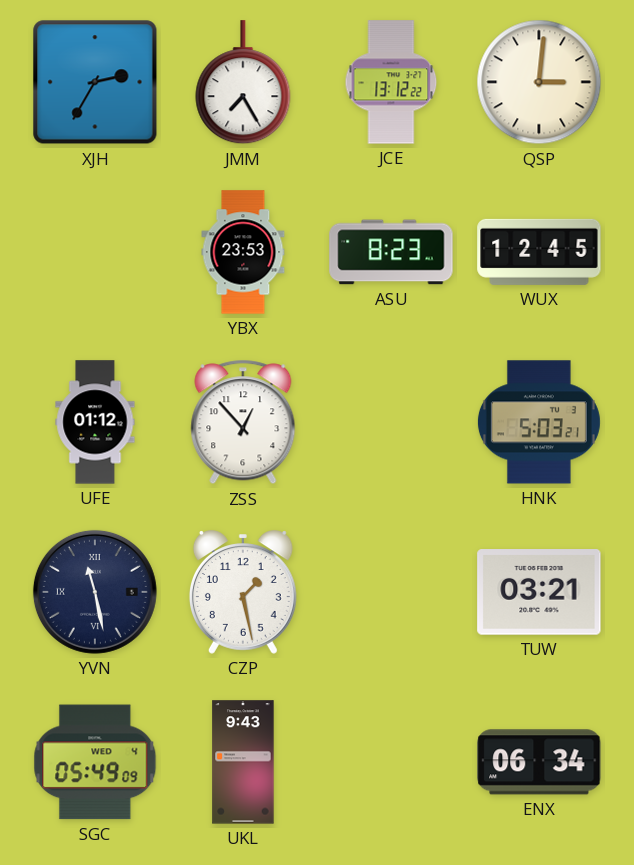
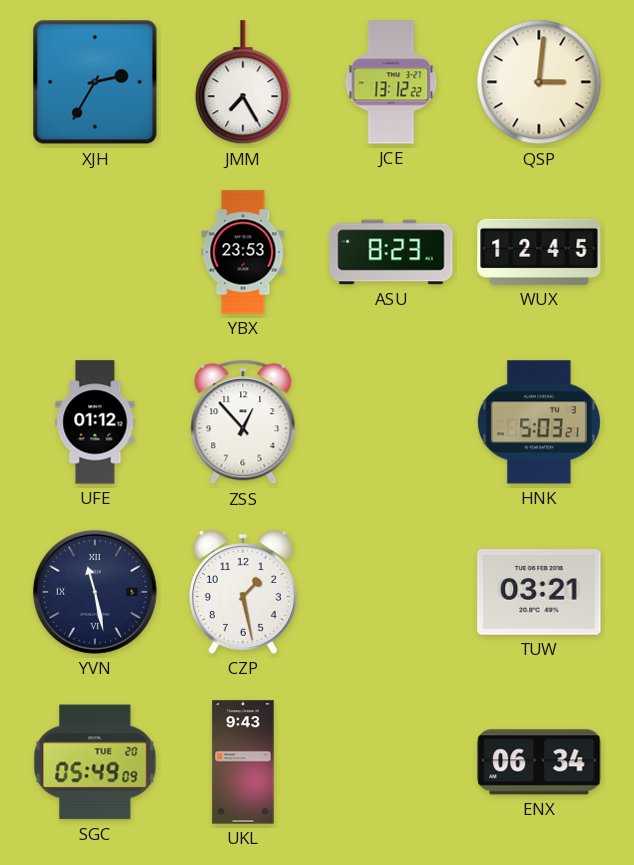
SGC date: WED 4 -> TUE 20 (95, 762)
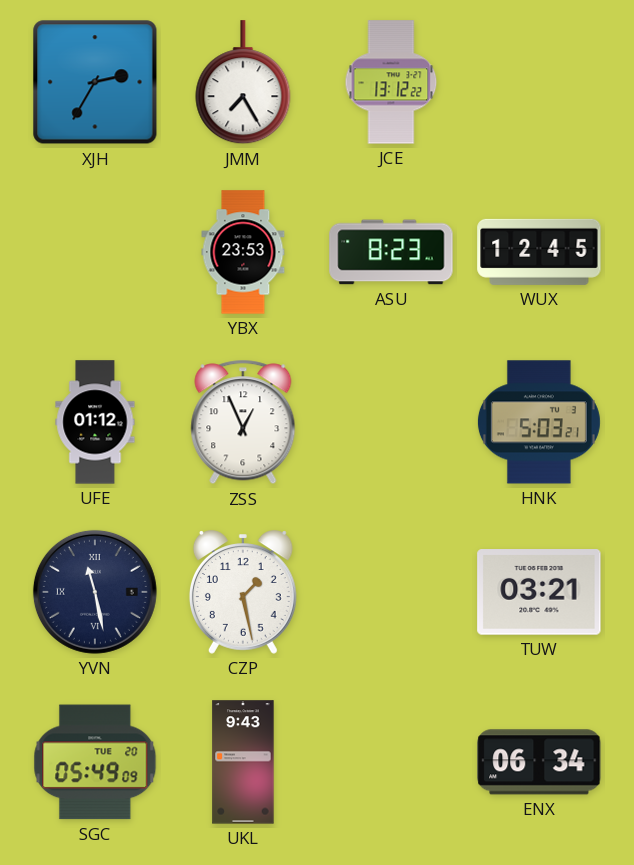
QSP: 3:01 -> none (539, 82)
ZSS: 12:53 -> 12:56 (243, 422)
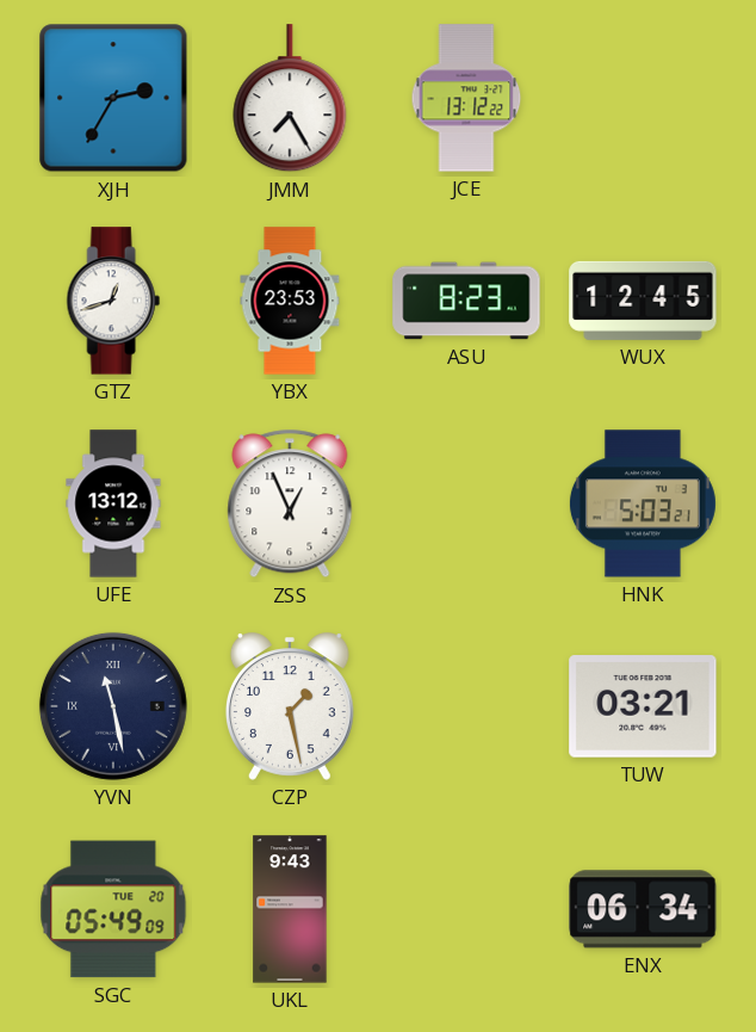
GTZ: none -> 12:42 (113, 301)
UFE: 01:12 -> 13:12 (113, 503)
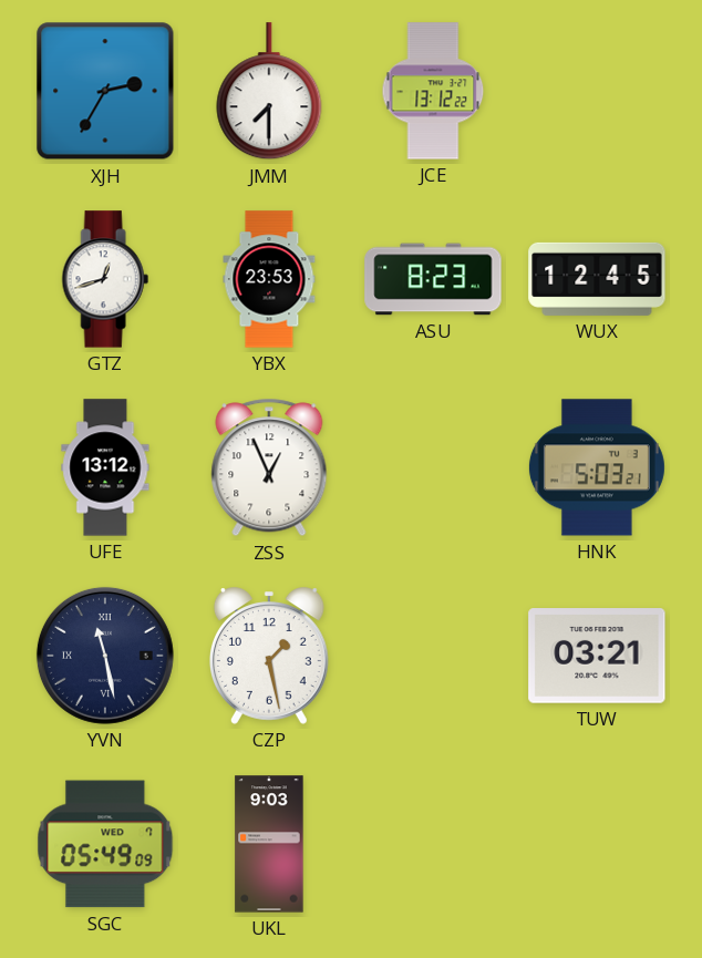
JMM: 7:25 -> 7:30 (269, 92)
SGC date: TUE 20 -> WED 7 (105, 844)
UKL: 9:43 -> 9:03 (269, 844)
ENX: 06:34 -> none (643, 909)
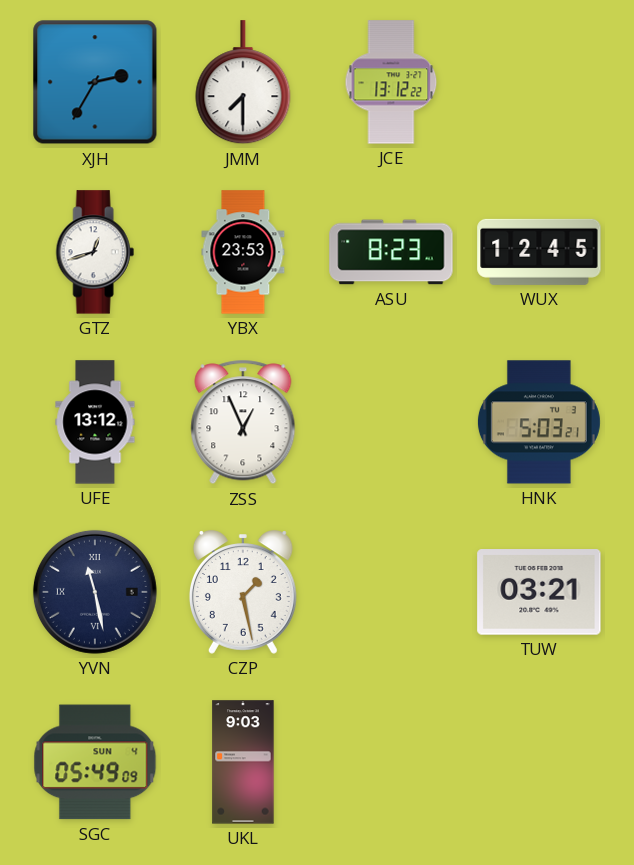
SGC date: WED 7 -> SUN 4 (95, 762)
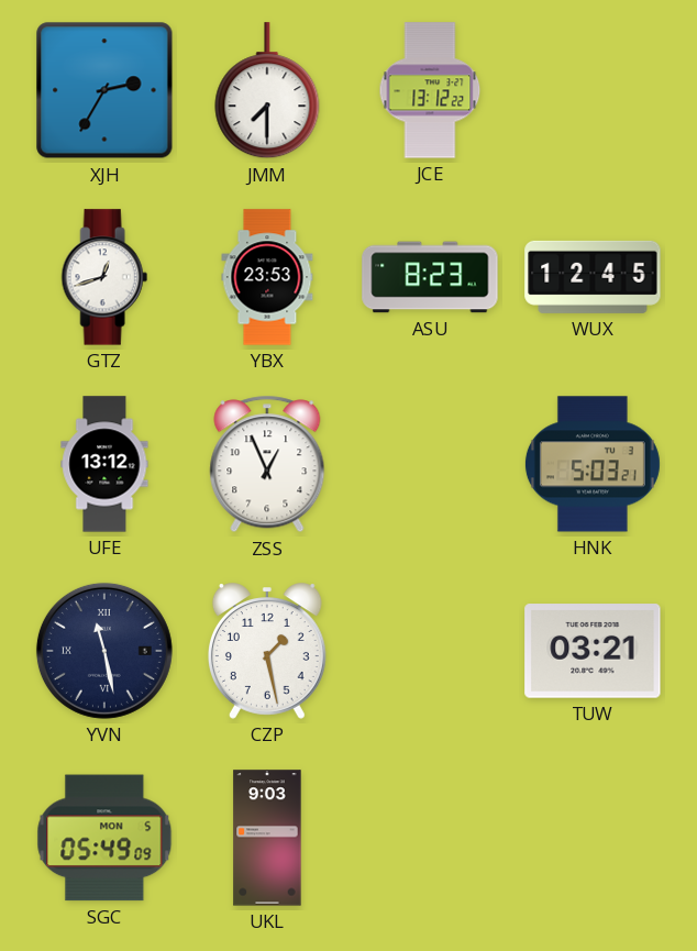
SGC date: SUN 4 -> MON 5 (104, 838)
